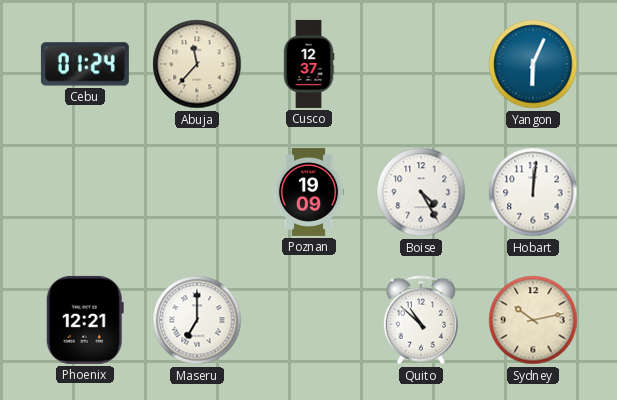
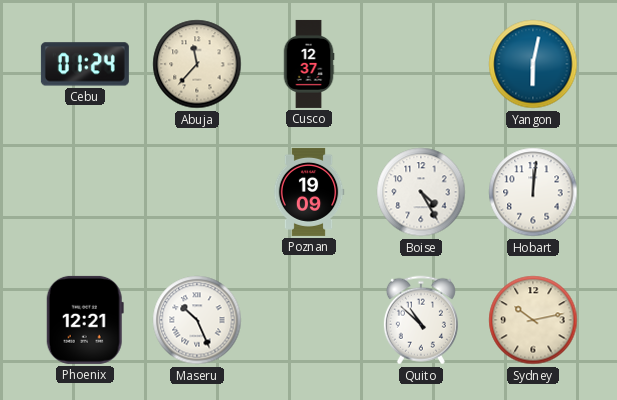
Yangon: 6:04 -> 6:02 (533, 64)
Maseru: 7:00 -> 10:26 (197, 320)
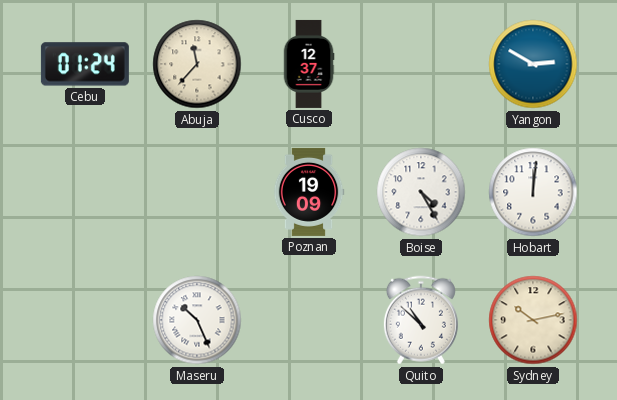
Yangon: 6:02 -> 2:50 (533, 64)
Phoenix: 12:21 -> none (85, 320)
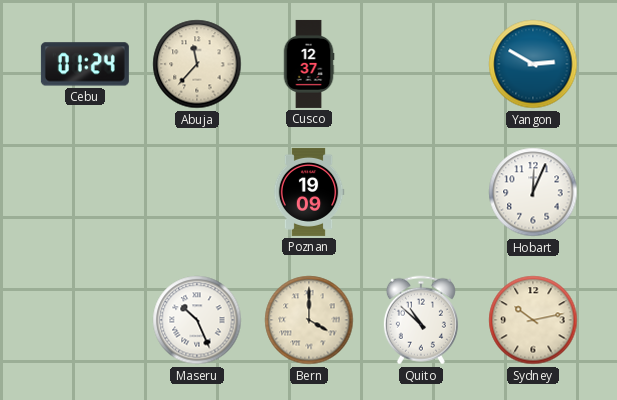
Boise: 4:25 -> none (421, 192)
Hobart: 12:01 -> 12:04 (533, 192)
Bern: none -> 4:00 (309, 320)
